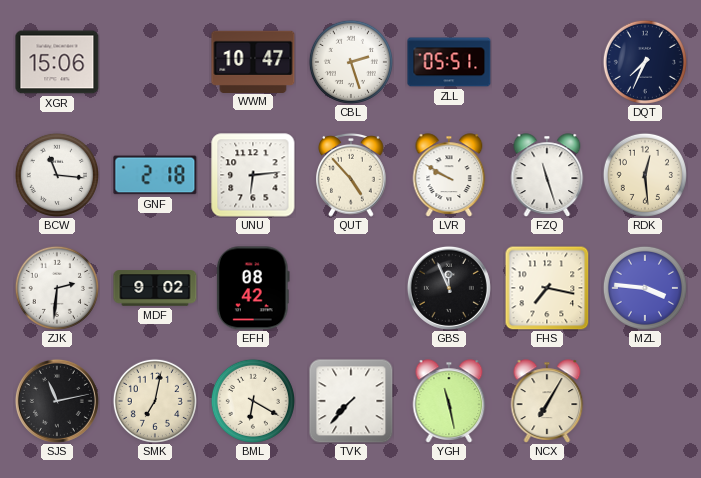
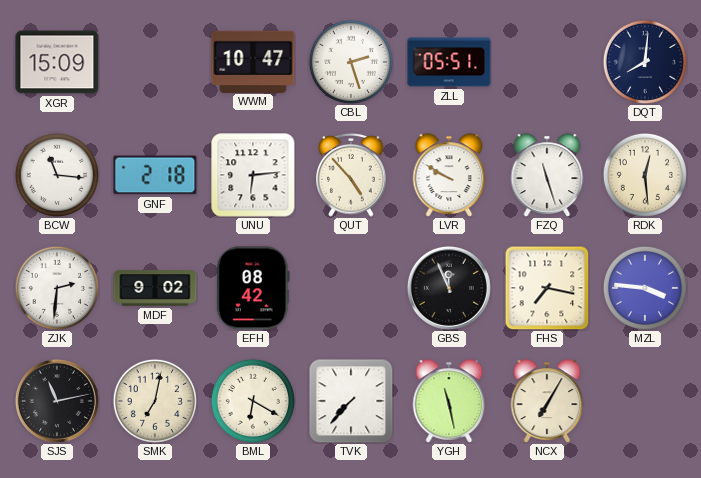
XGR: 15:06 -> 15:09 (57, 62)
DQT: 7:34 -> 8:01 (645, 62)
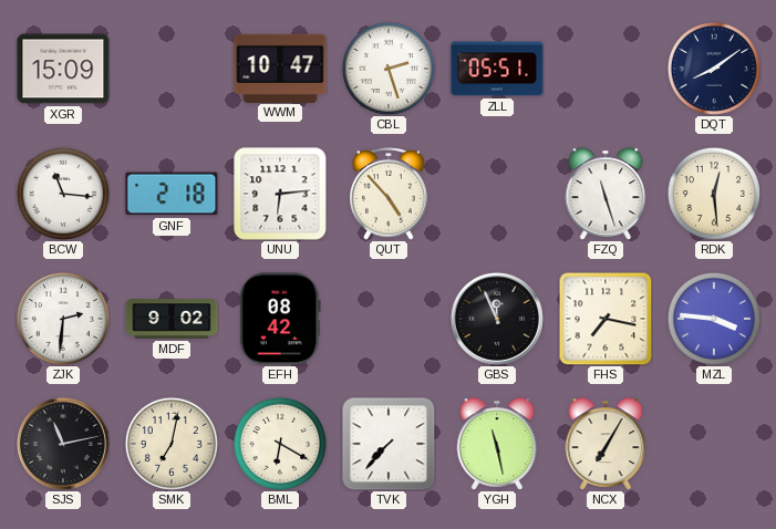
DQT: 8:01 -> 8:09 (714, 69)
LVR: 9:50 -> none (449, 175)
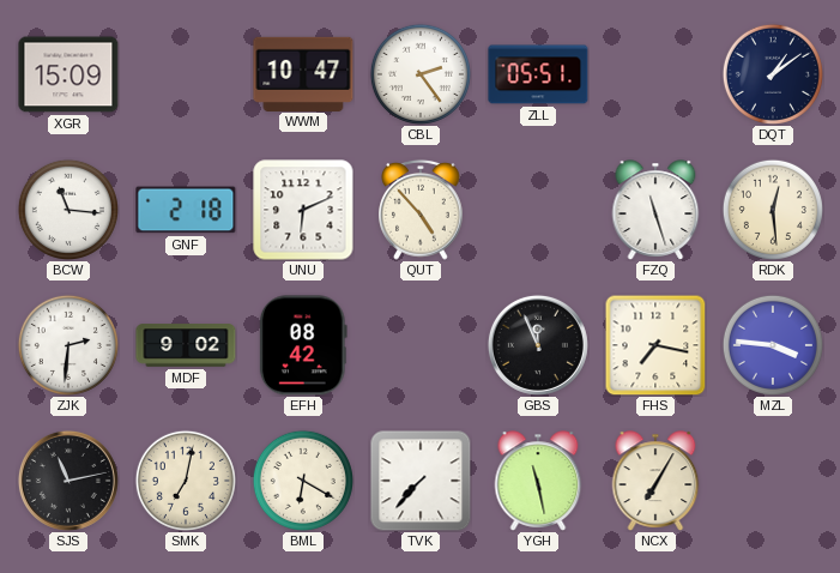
CBL: 2:27 -> 2:24 (421, 74)
DQT: 8:09 -> 1:09 (773, 74)
UNU: 6:14 -> 6:11 (303, 210)
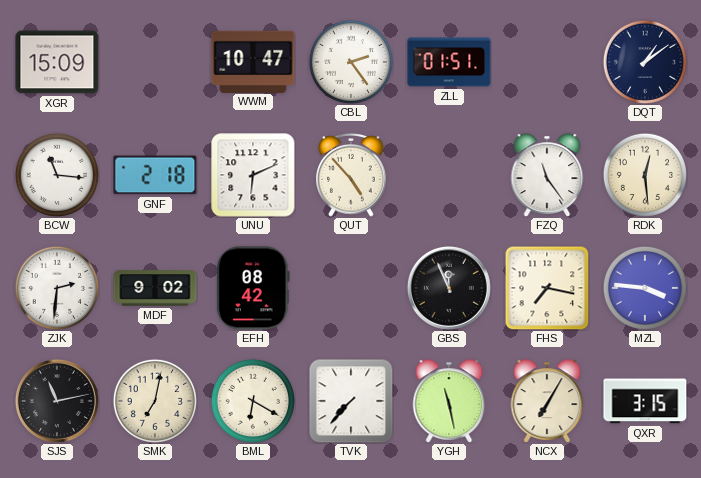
ZLL: 05:51 -> 01:51 (449, 62)
FZQ: 11:27 -> 11:24 (547, 175)
QXR: none -> 3:15 (645, 401)
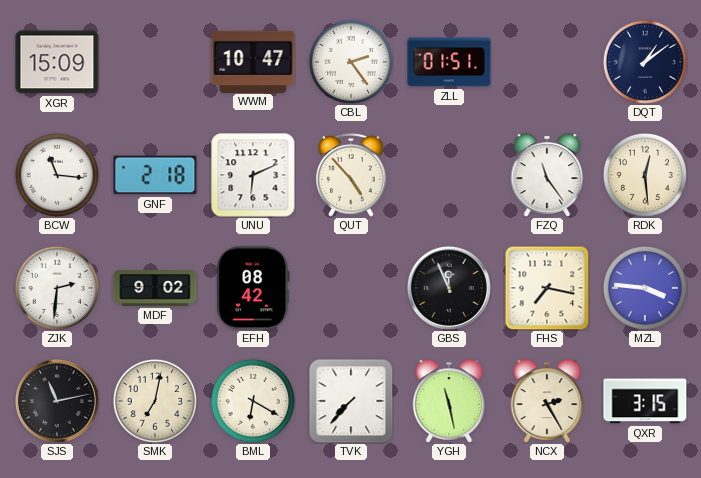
NCX: 7:05 -> 2:25 (547, 401)
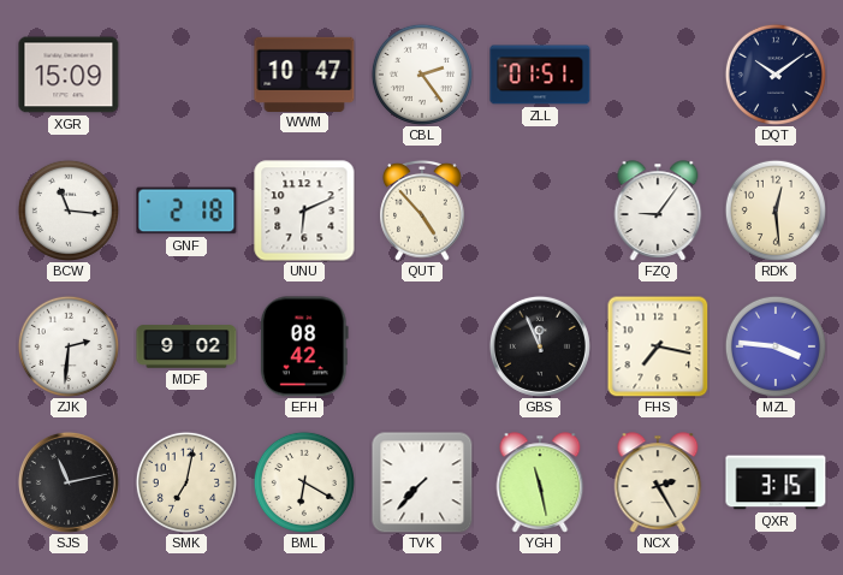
DQT: 1:09 -> 10:09 (776, 75)
FZQ: 11:24 -> 9:06 (658, 211)
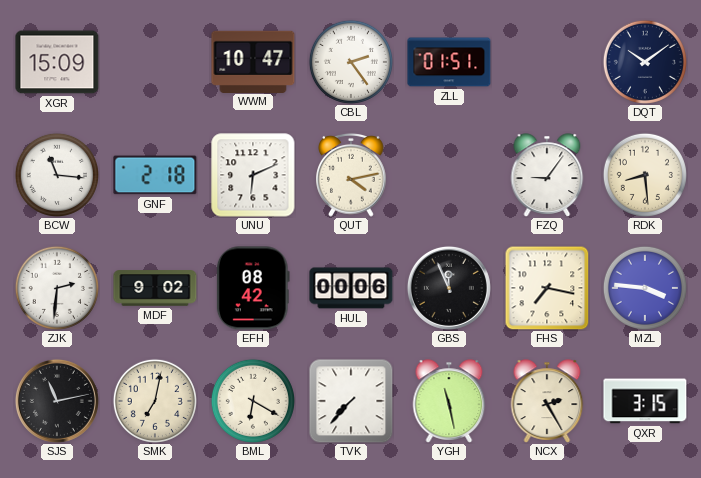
QUT: 4:53 -> 4:13 (351, 175)
RDK: 12:29 -> 8:29 (645, 175)
HUL: none -> 00:06 (351, 288)
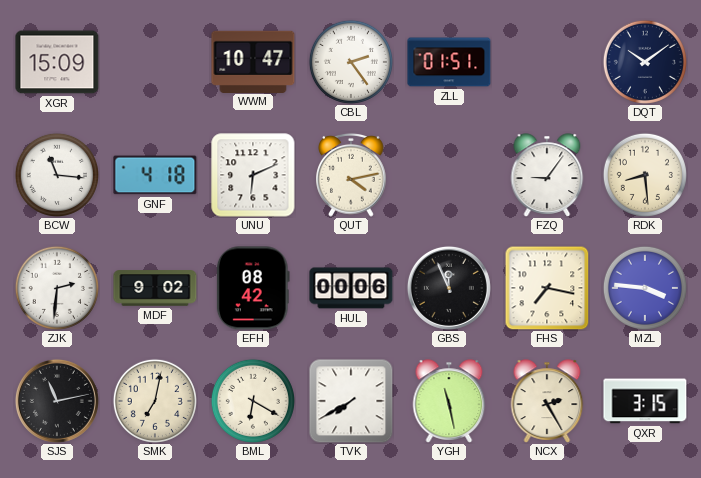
GNF: 2:18 -> 4:18 (155, 175)
TVK: 7:37 -> 7:40 (351, 401)
